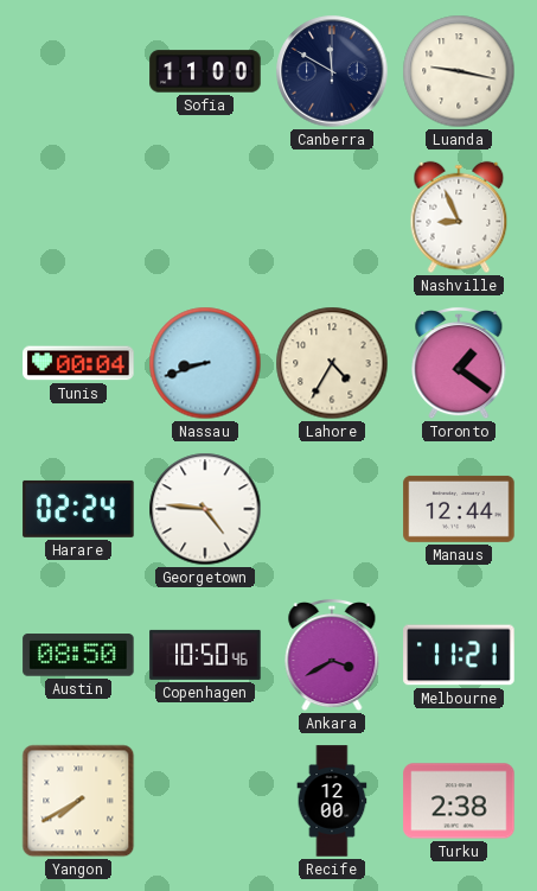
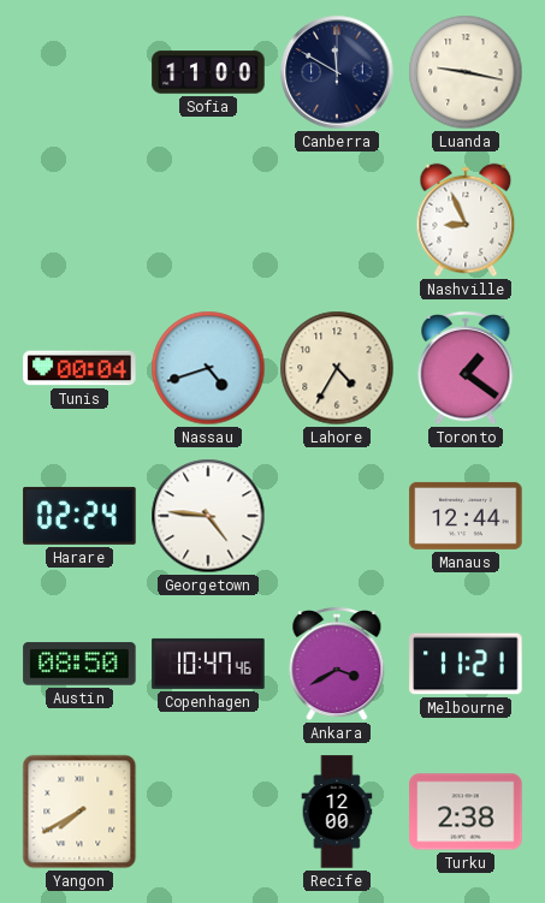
Nassau: 8:42 -> 4:42 (208, 368)
Copenhagen: 10:50 -> 10:47 (208, 664)
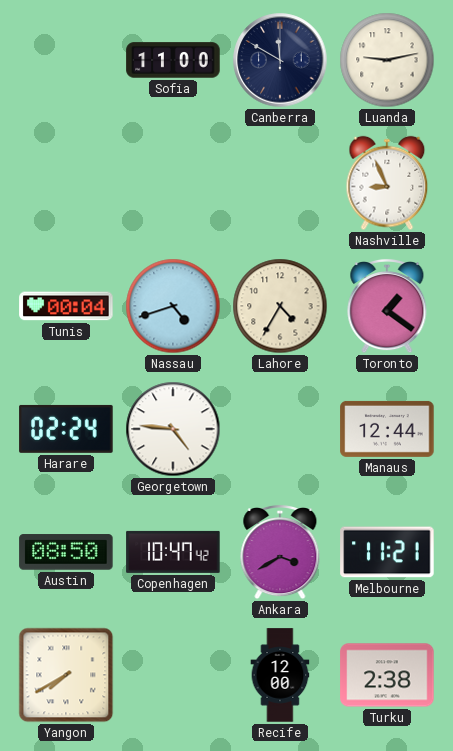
Luanda: 9:17 -> 9:13 (387, 60)
Copenhagen: 10:47:46 -> 10:47:42 (173, 552)
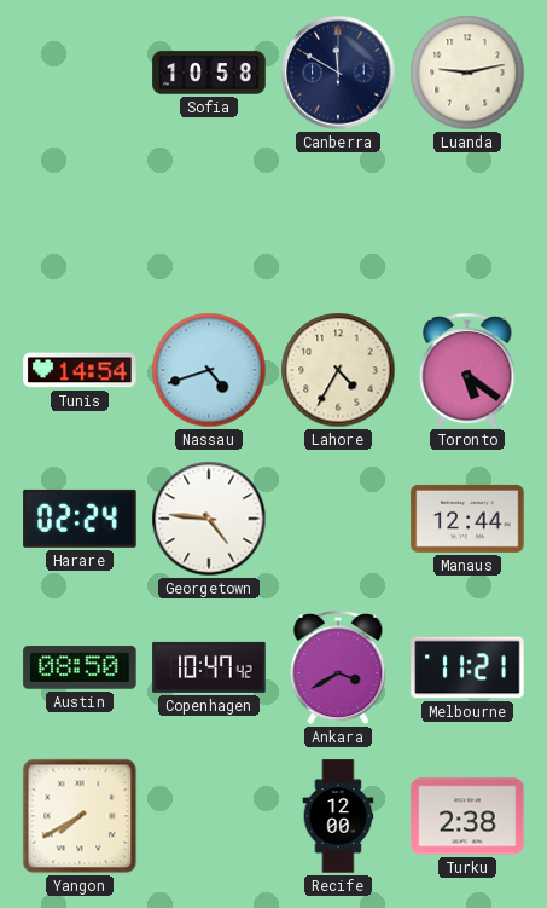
Sofia: 11:00 -> 10:58 (209, 73)
Nashville: 8:56 -> none (387, 183)
Tunis: 00:04 -> 14:54 (80, 370)
Toronto: 1:21 -> 5:21 (467, 370)
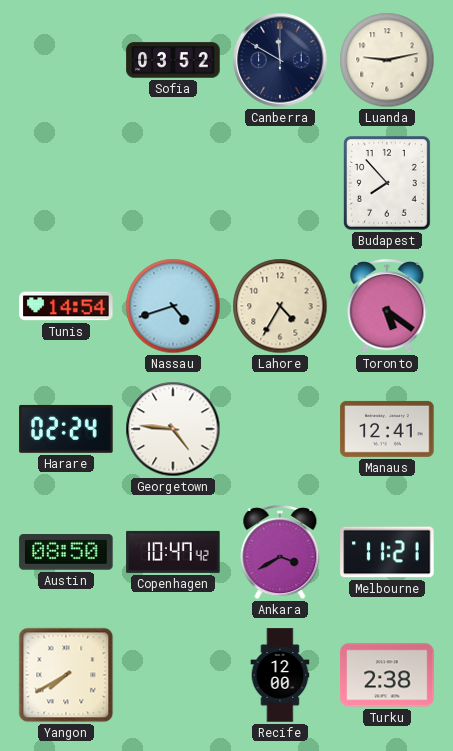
Sofia: 10:58 -> 03:52 (173, 60)
Budapest: none -> 7:53 (388, 184)
Manaus: 12:44 -> 12:41 (387, 429)
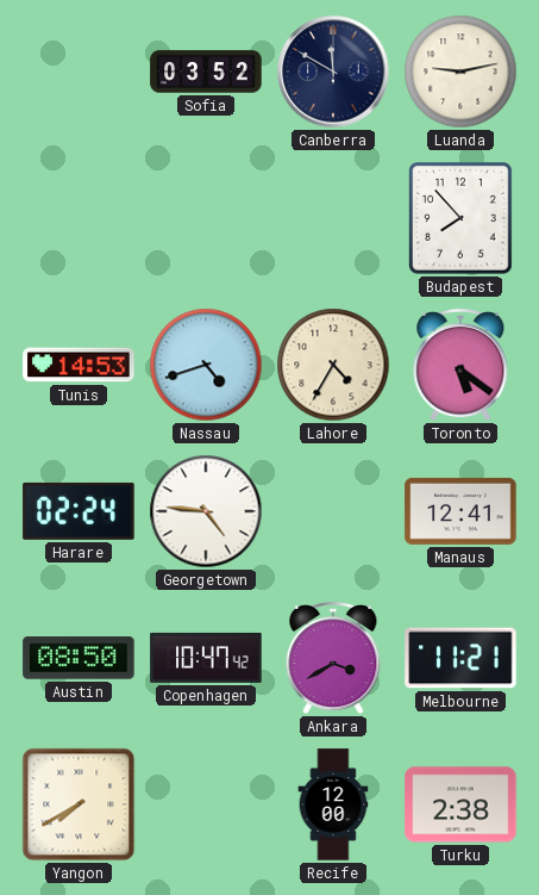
Tunis: 14:54 -> 14:53 (79, 365)
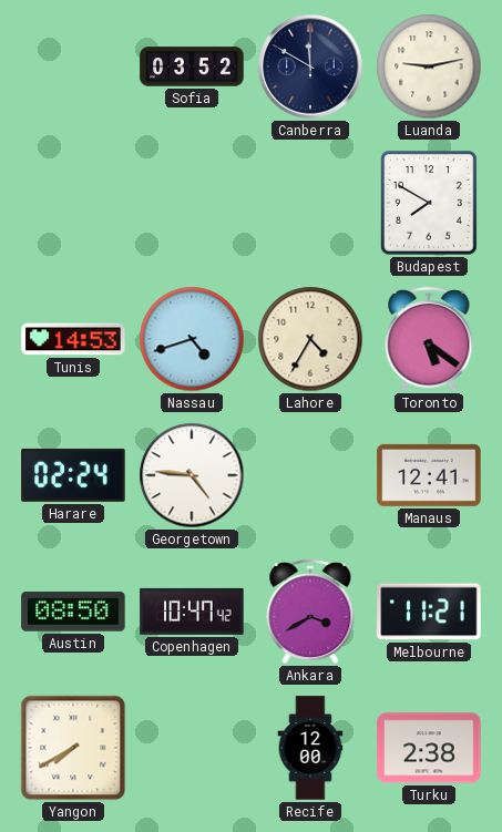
Budapest: 7:53 -> 7:50 (430, 204)
